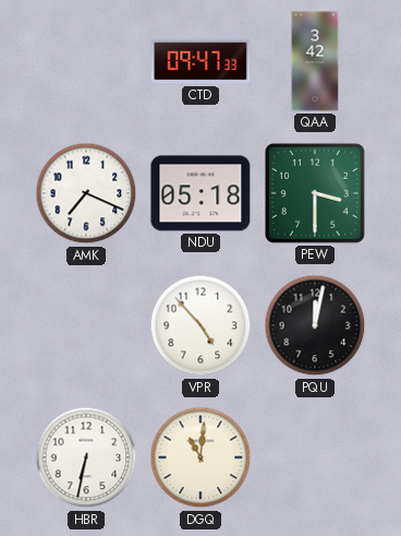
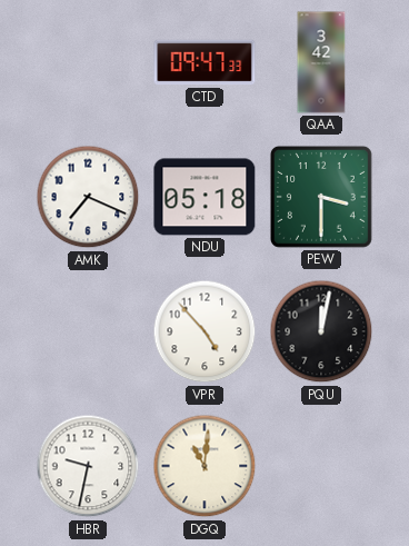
HBR: 6:32 -> 9:32 (88, 466)
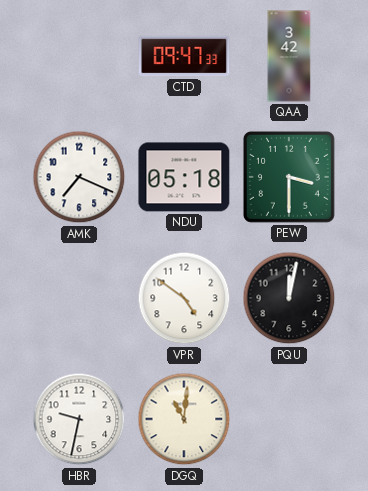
VPR: 4:53 -> 4:51 (184, 298)
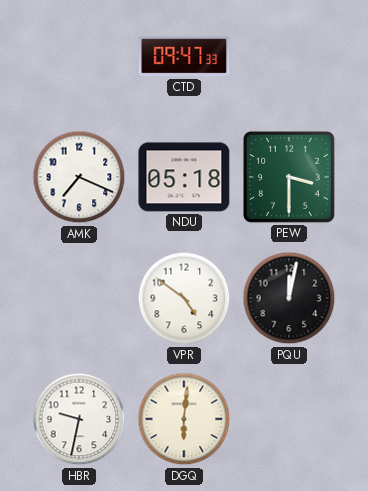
QAA: 3:42 -> none (289, 56)
DGQ: 11:01 -> 6:01 (184, 419)
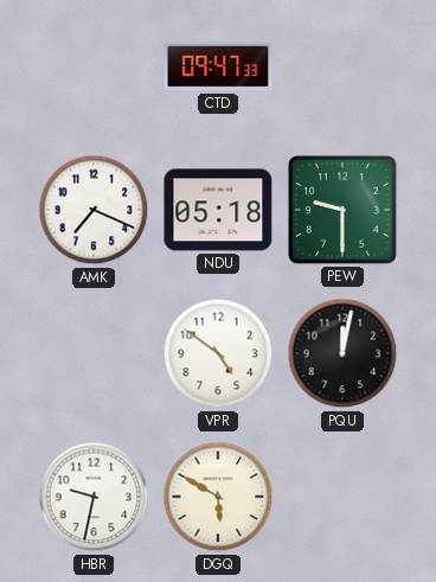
PEW: 3:30 -> 9:30 (342, 210)
DGQ: 6:01 -> 5:50 (218, 497)
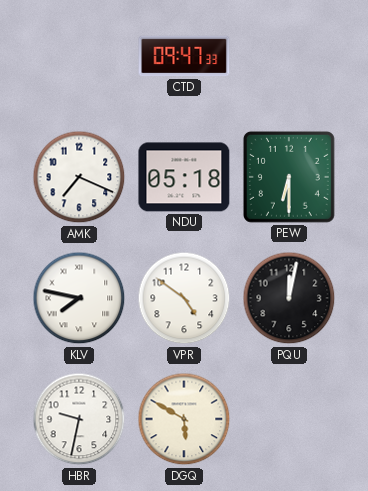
PEW: 9:30 -> 6:30 (289, 177)
KLV: none -> 7:47 (79, 298)
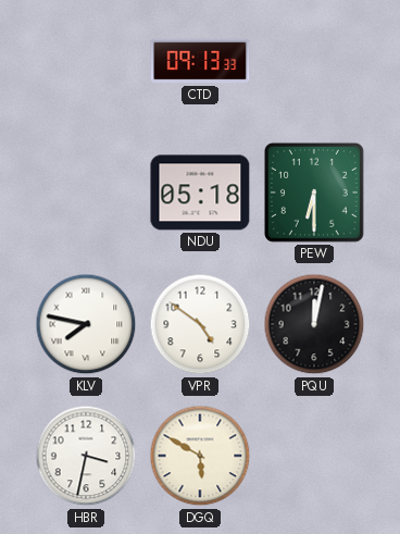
CTD: 09:47 -> 09:13 (200, 61)
AMK: 7:19 -> none (79, 177)
HBR: 9:32 -> 3:32 (86, 456)
